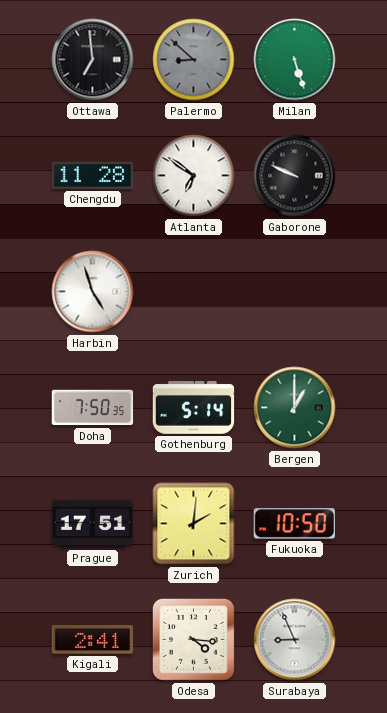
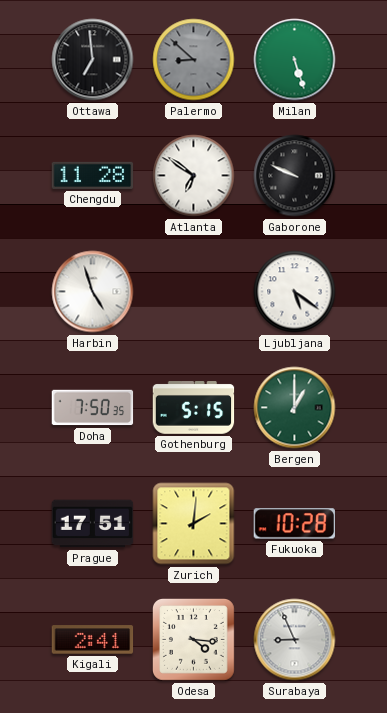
Ljubljana: none -> 5:21 (295, 292)
Gothenburg: 5:14 -> 5:15 (194, 408)
Fukuoka: 10:50 -> 10:28 (294, 524)
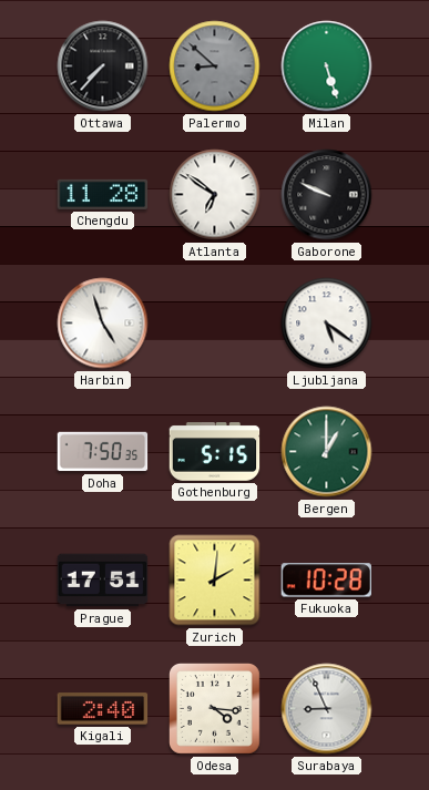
Ottawa: 6:59 -> 7:37 (103, 66)
Kigali: 2:41 -> 2:40 (103, 709)
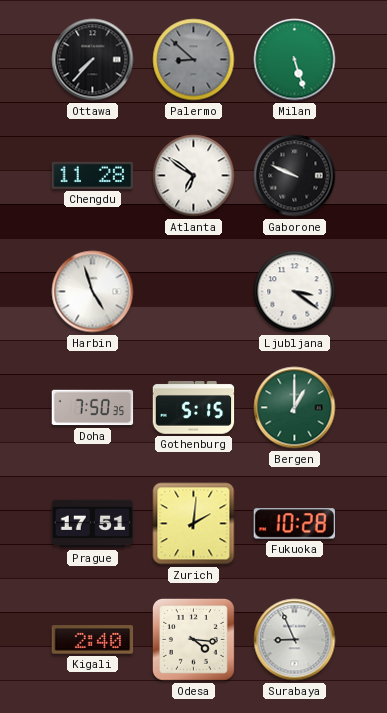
Ljubljana: 5:21 -> 3:21 (295, 292)
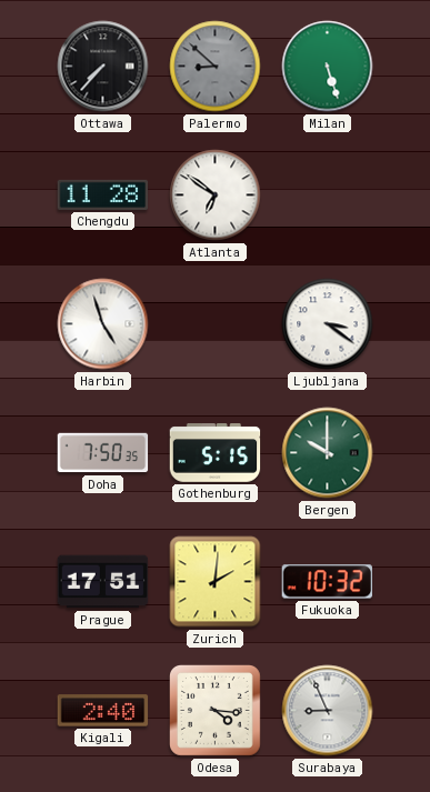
Gaborone: 9:49 -> none (295, 176)
Bergen: 1:00 -> 10:00 (328, 453)
Fukuoka: 10:28 -> 10:32 (327, 582)
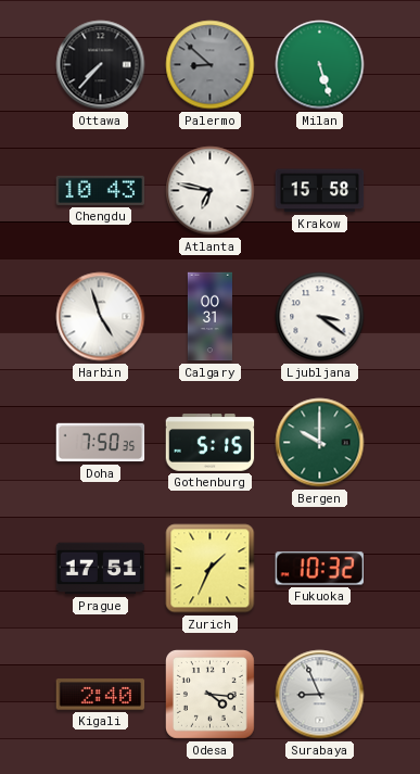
Chengdu: 11:28 -> 10:43 (101, 190)
Atlanta: 6:51 -> 6:47 (211, 191)
Krakow: none -> 15:58 (320, 191)
Calgary: none -> 00:31 (209, 317)
Zurich: 2:01 -> 1:34 (211, 569)
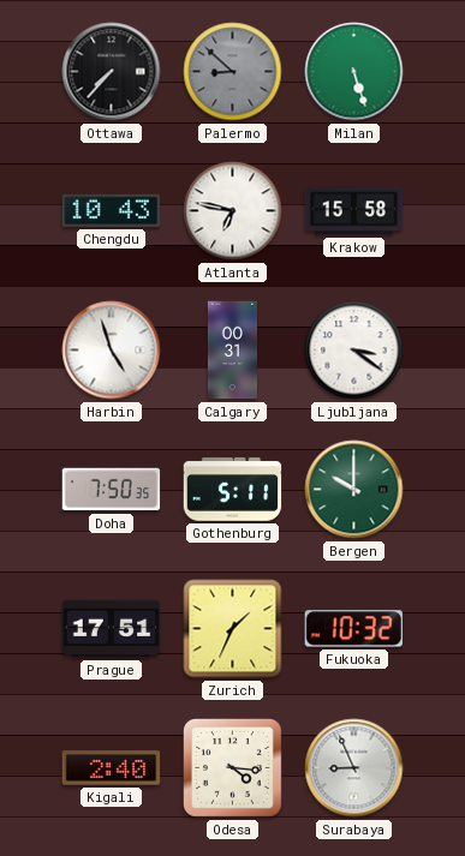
Gothenburg: 5:15 -> 5:11 (233, 490)
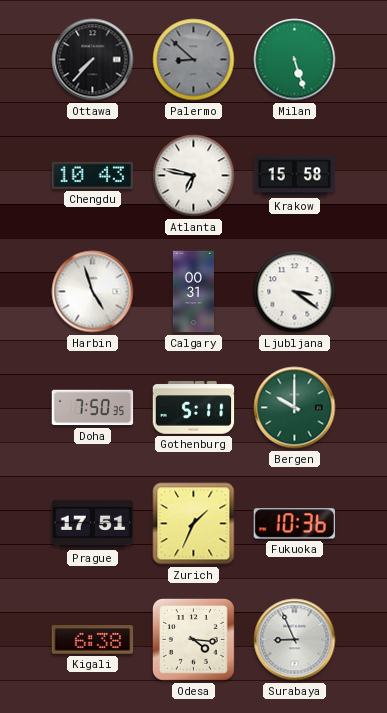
Fukuoka: 10:32 -> 10:36 (294, 524)
Kigali: 2:40 -> 6:38 (93, 640)
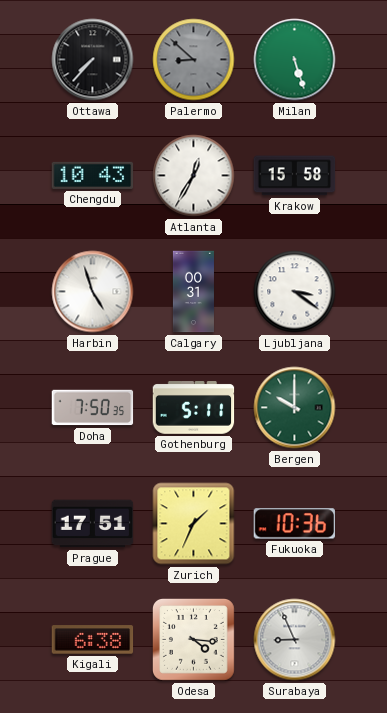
Atlanta: 6:47 -> 12:35 (194, 176)
